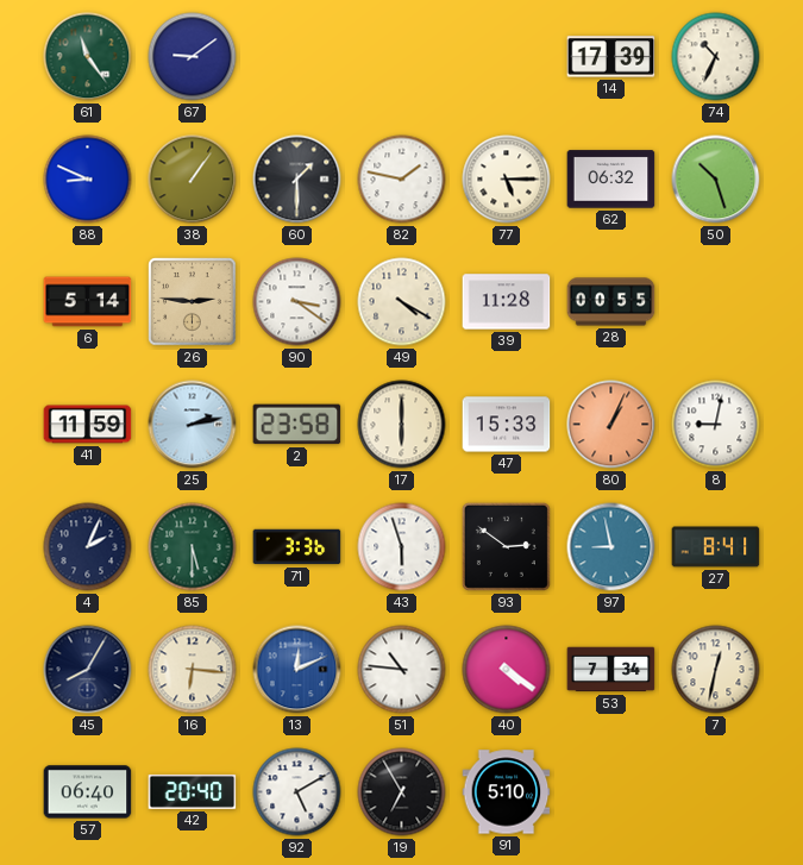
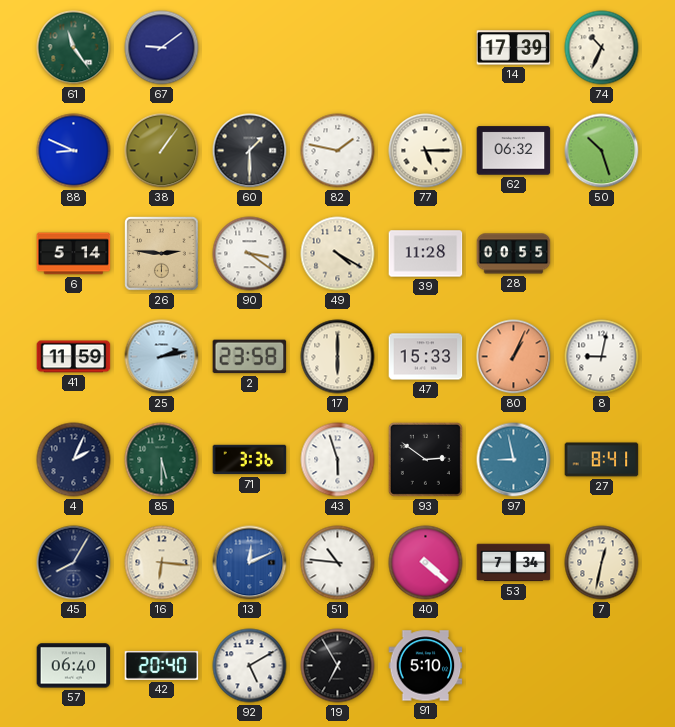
40: 4:21 -> 4:22 (426, 563)
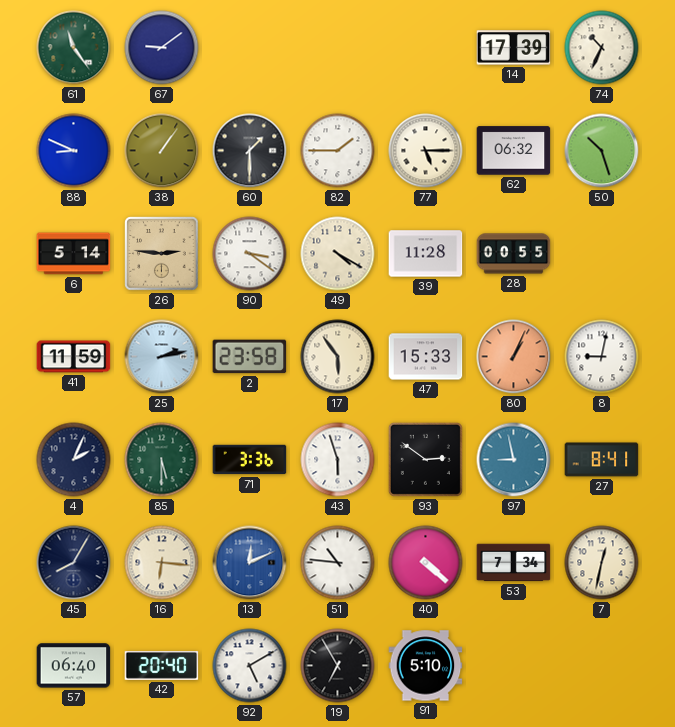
82: 1:47 -> 1:45 (338, 151)
17: 6:00 -> 5:54 (338, 357)
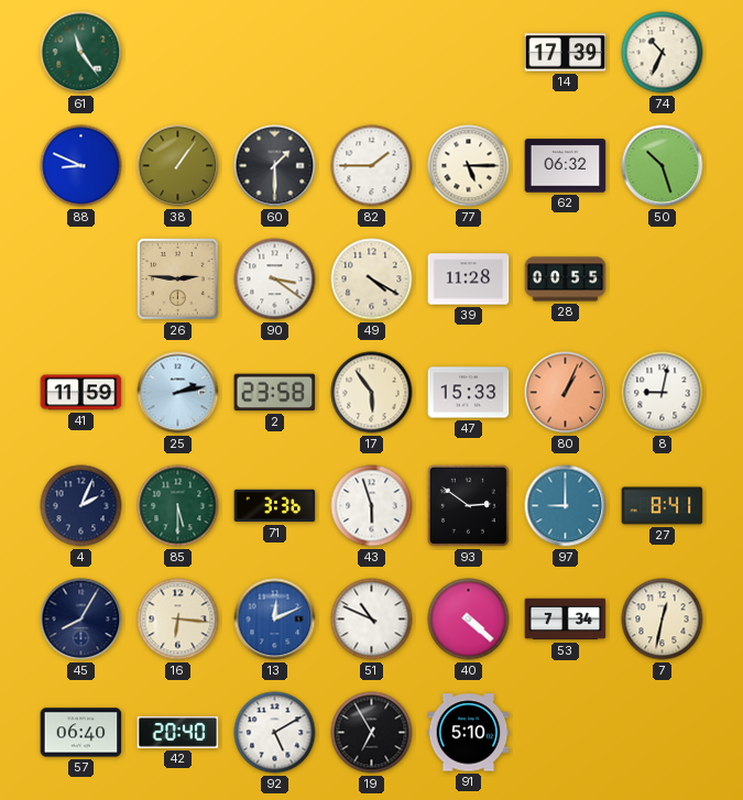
67: 9:09 -> none (162, 48)
6: 5:14 -> none (74, 254)
97: 8:58 -> 9:00 (566, 506)
51: 10:46 -> 10:49 (372, 620)
